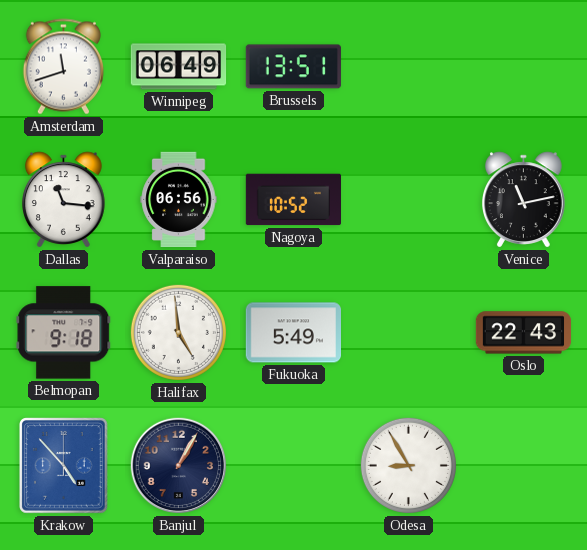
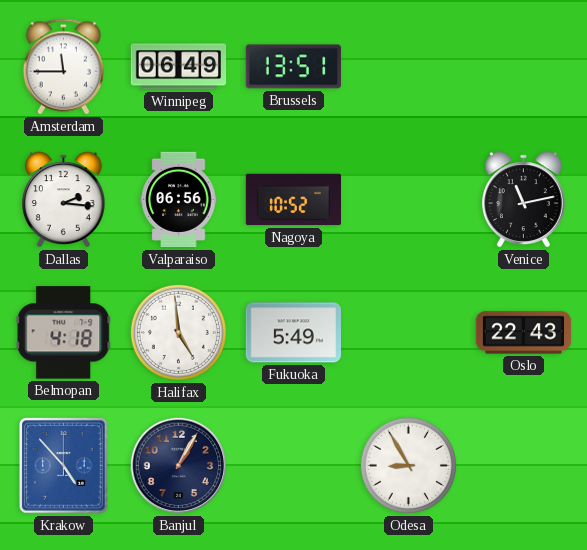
Amsterdam: 11:42 -> 11:45 (63, 67)
Dallas: 11:16 -> 2:16 (64, 200)
Belmopan: 9:18 -> 4:18 (64, 333)
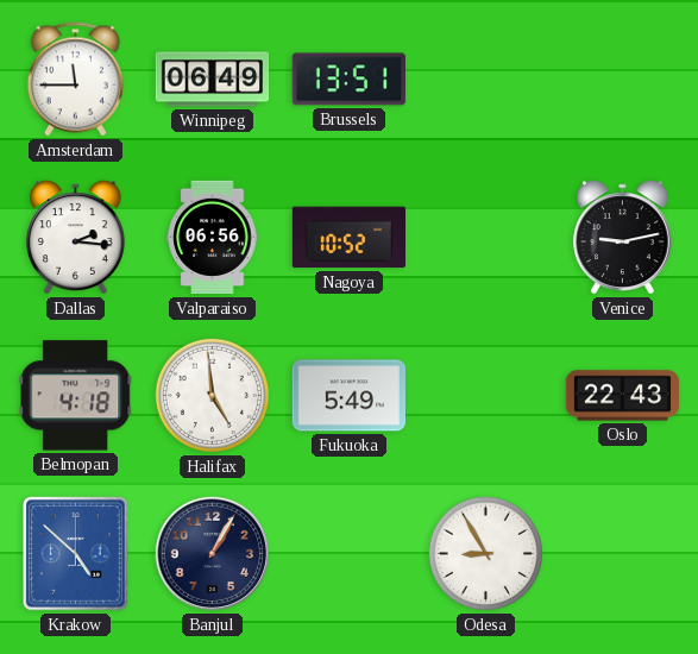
Venice: 11:13 -> 9:13 (623, 238)
Krakow: 4:53 -> 4:52 (76, 554)
